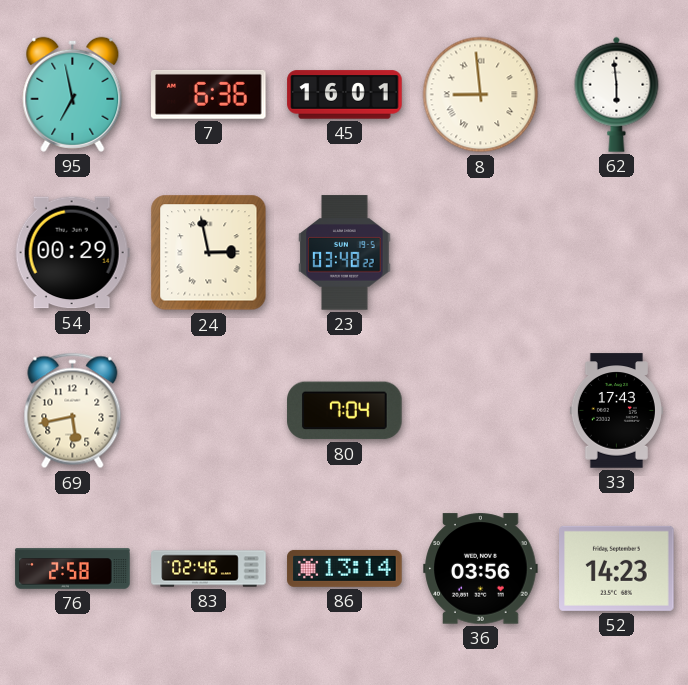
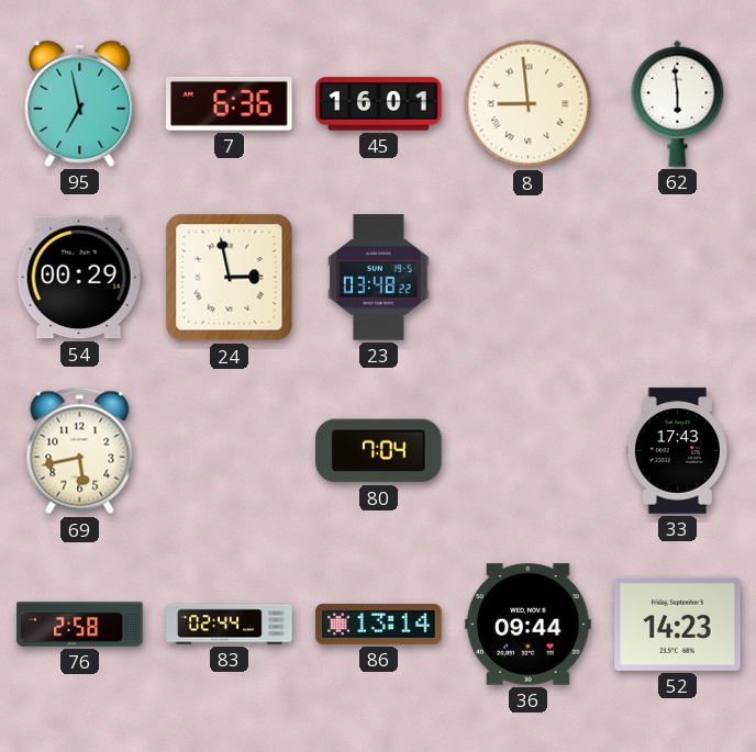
83: 02:46 -> 02:44 (230, 625)
36: 03:56 -> 09:44 (529, 625)
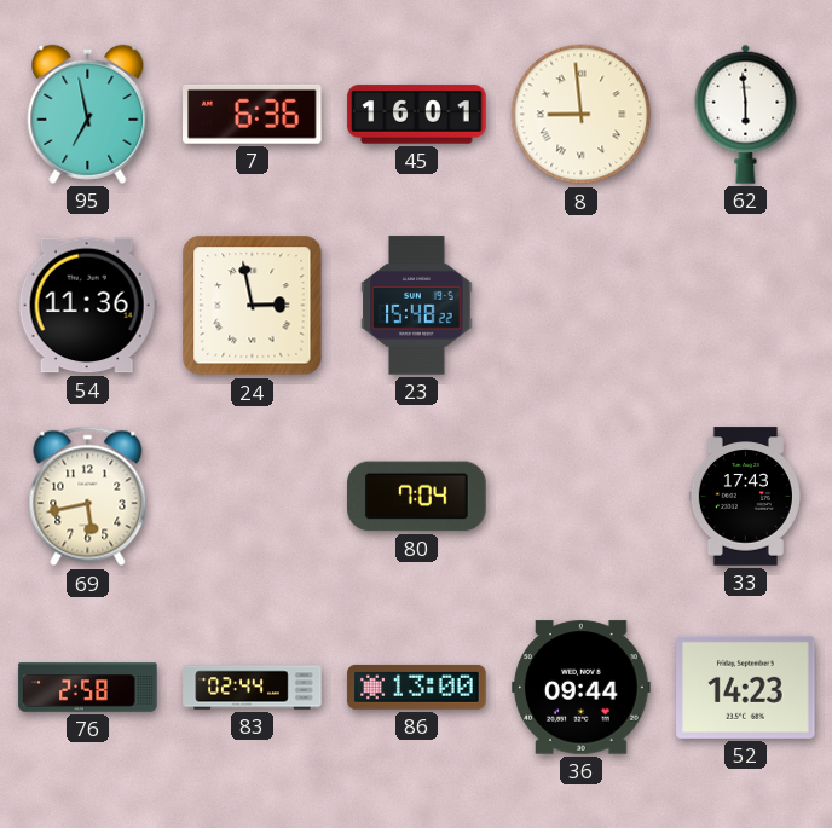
54: 00:29 -> 11:36 (87, 306)
23: 03:48 -> 15:48 (417, 306)
86: 13:14 -> 13:00 (417, 687)
